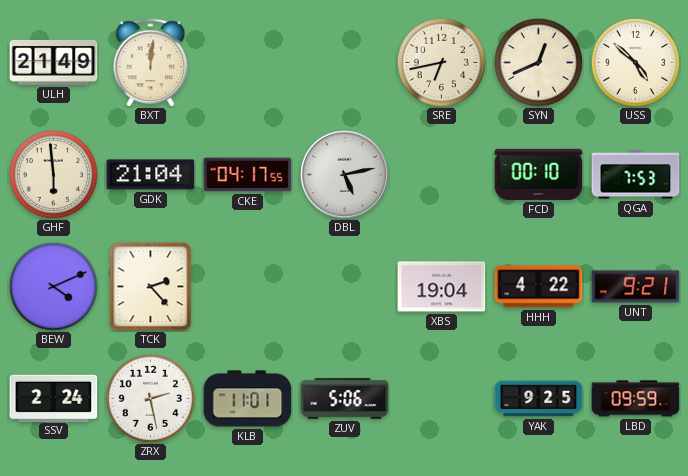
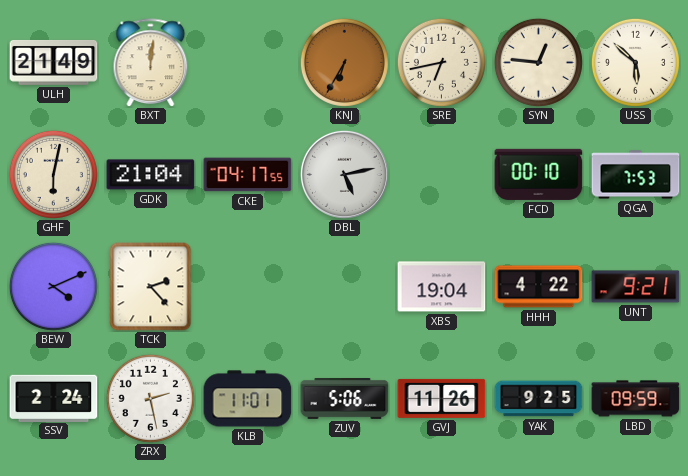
KNJ: none -> 6:35 (344, 62)
SYN: 12:41 -> 12:46 (538, 62)
USS: 4:52 -> 5:52 (635, 62)
GHF: 5:59 -> 6:02 (53, 174)
GVJ: none -> 11:26 (442, 398)
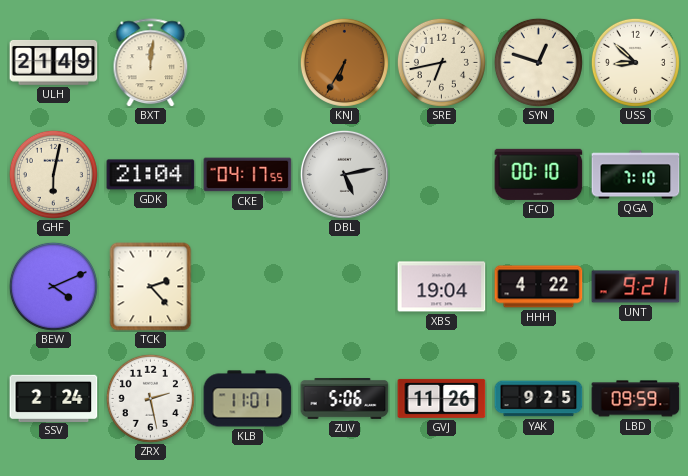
SYN: 12:46 -> 12:48 (538, 62)
USS: 5:52 -> 8:52 (635, 62)
QGA: 7:53 -> 7:10 (636, 175)
